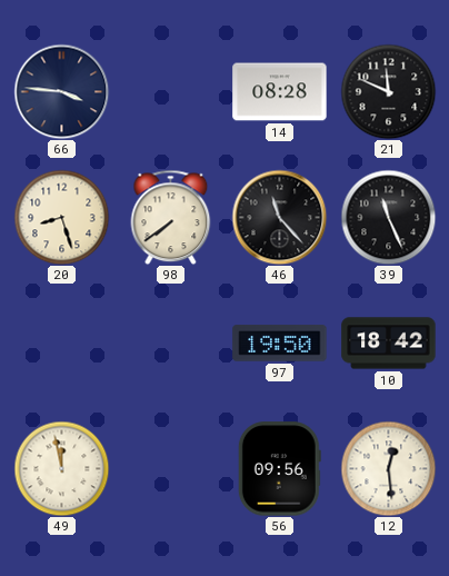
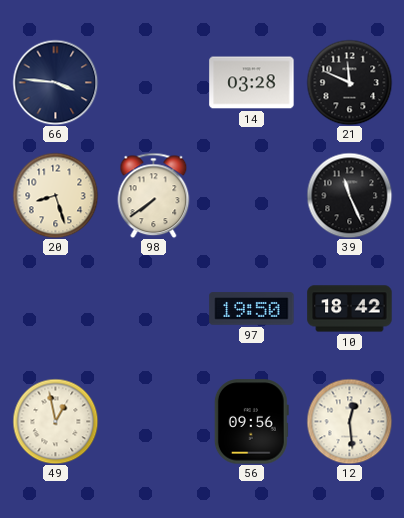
14: 08:28 -> 03:28 (252, 83)
46: 11:23 -> none (279, 217)
49: 11:58 -> 12:58 (55, 421)
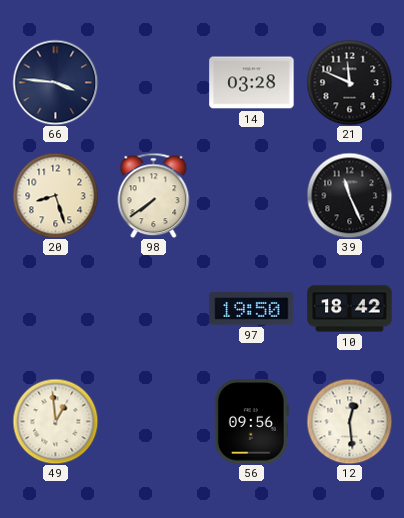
49: 12:58 -> 12:59 (55, 421)
